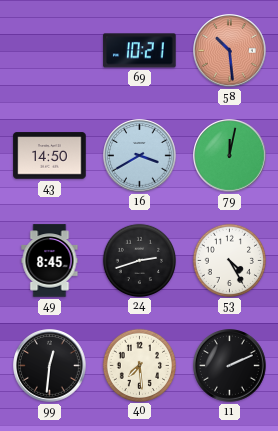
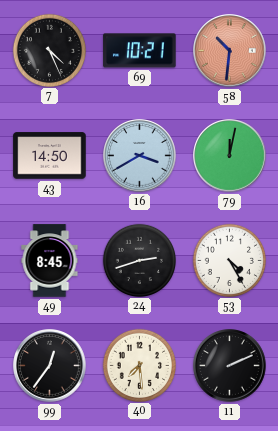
7: none -> 4:26 (49, 50)
58: 10:29 -> 10:31 (230, 51)
99: 12:31 -> 12:36 (50, 366)
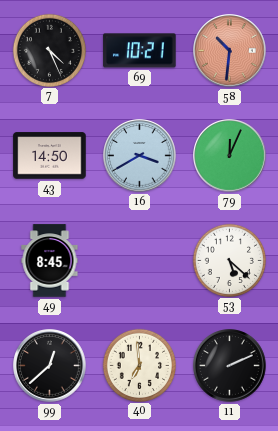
79: 12:02 -> 12:04 (230, 156)
24: 2:42 -> none (139, 260)
53: 4:25 -> 5:22 (229, 260)
99: 12:36 -> 12:38 (50, 366)
40: 7:29 -> 6:59 (139, 365)
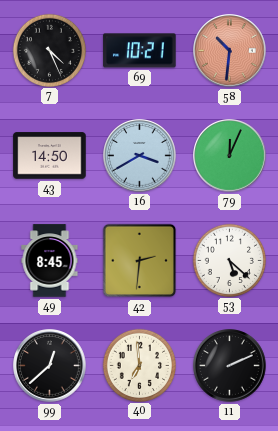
42: none -> 2:31 (140, 261)
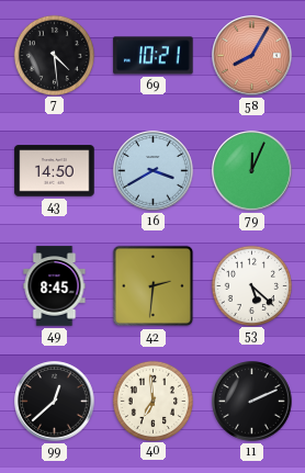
7: 4:26 -> 4:29 (54, 55)
58: 10:31 -> 8:05 (252, 56)
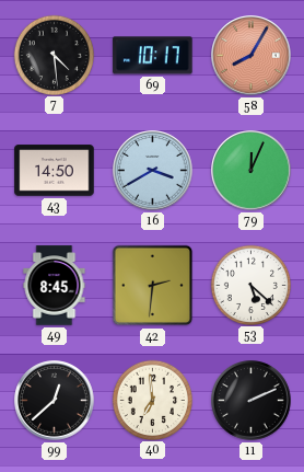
69: 10:21 -> 10:17 (153, 56)
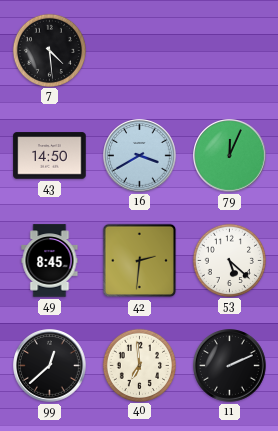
69: 10:17 -> none (153, 56)
58: 8:05 -> none (252, 56)
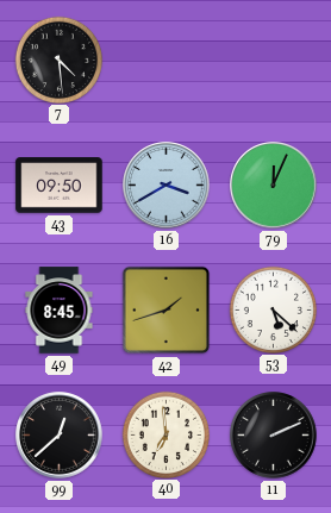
43: 14:50 -> 09:50 (60, 186)
42: 2:31 -> 1:42 (167, 311)
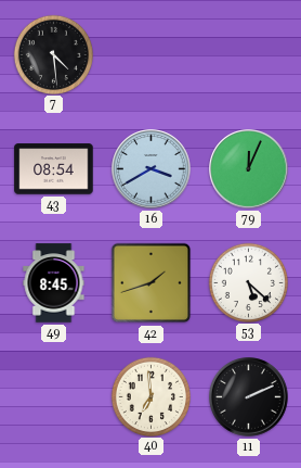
43: 09:50 -> 08:54 (54, 169)
99: 12:38 -> none (60, 436)
